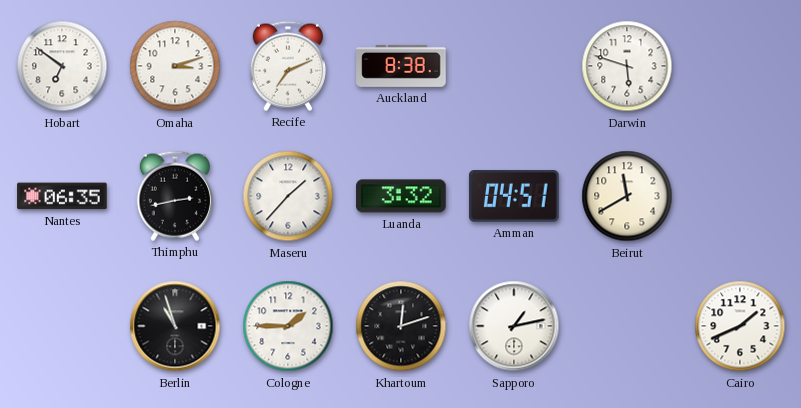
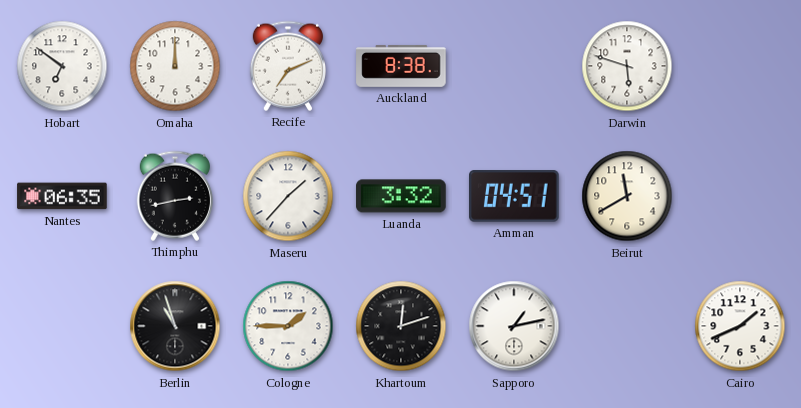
Omaha: 3:12 -> 12:00 (175, 66)
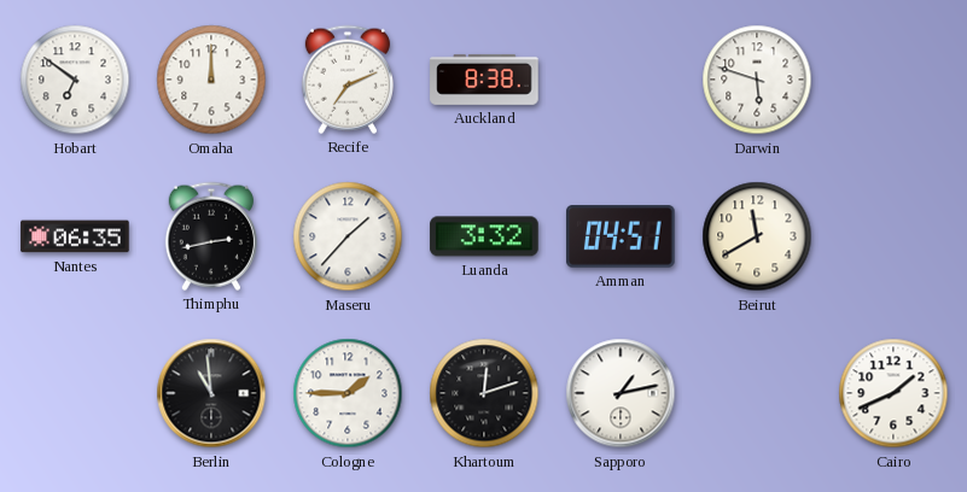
Berlin: 10:57 -> 10:59 (211, 393)
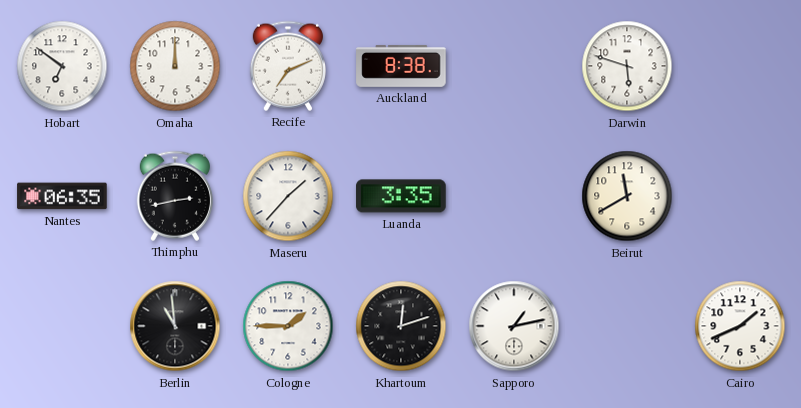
Luanda: 3:32 -> 3:35 (401, 196)
Amman: 04:51 -> none (621, 236)
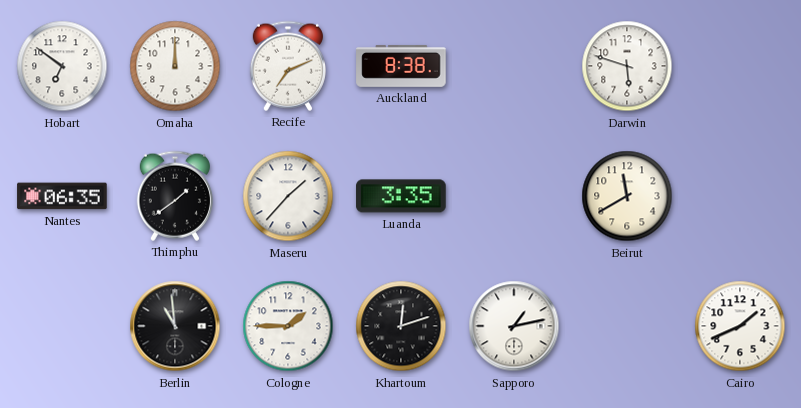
Thimphu: 2:43 -> 1:39 (175, 196)
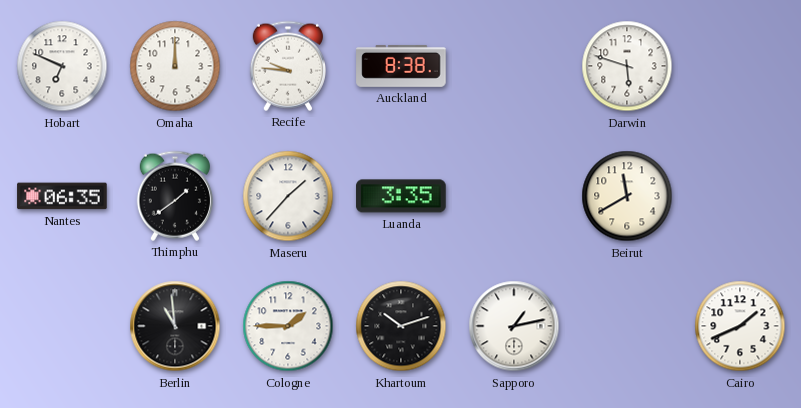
Hobart: 6:51 -> 6:49 (62, 66)
Recife: 7:11 -> 9:46 (288, 66)
Khartoum: 12:12 -> 10:12 (401, 326)
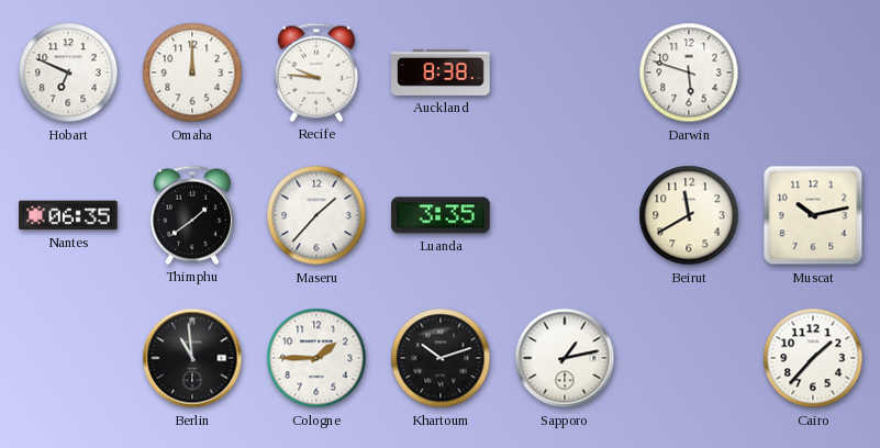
Muscat: none -> 10:13 (813, 215)
Cairo: 1:41 -> 1:37 (813, 358)
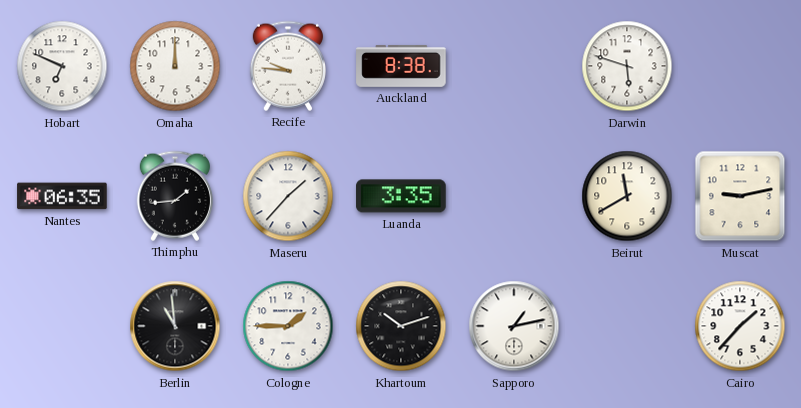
Thimphu: 1:39 -> 1:44 (175, 196)
Muscat: 10:13 -> 9:13 (740, 196)
